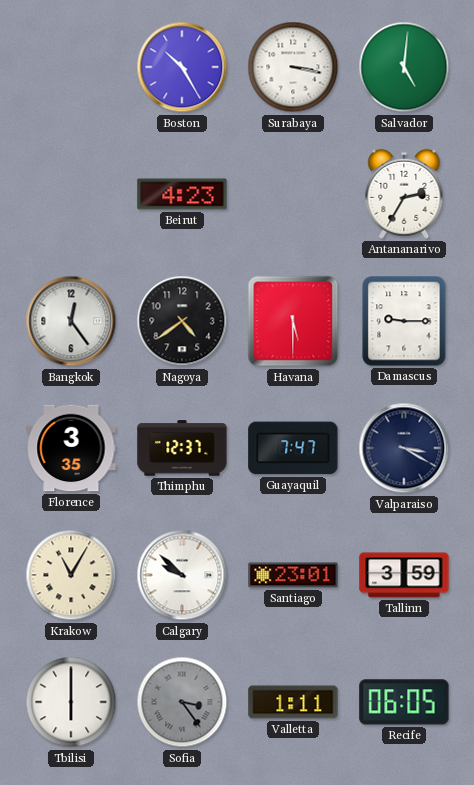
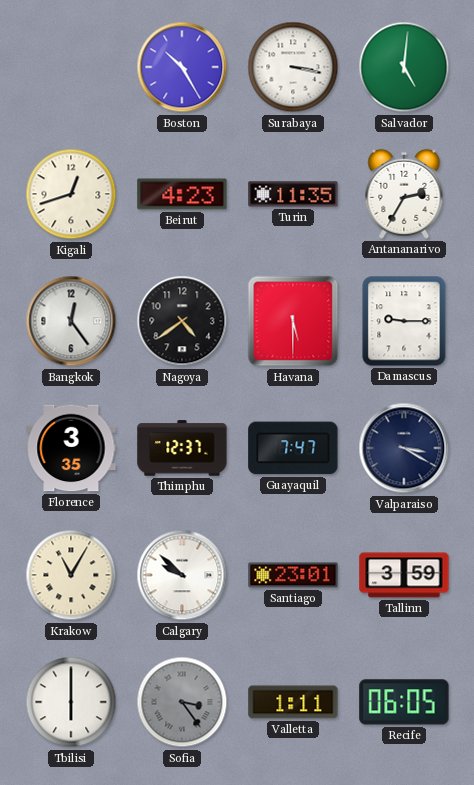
Kigali: none -> 12:42 (71, 194)
Turin: none -> 11:35 (293, 194)
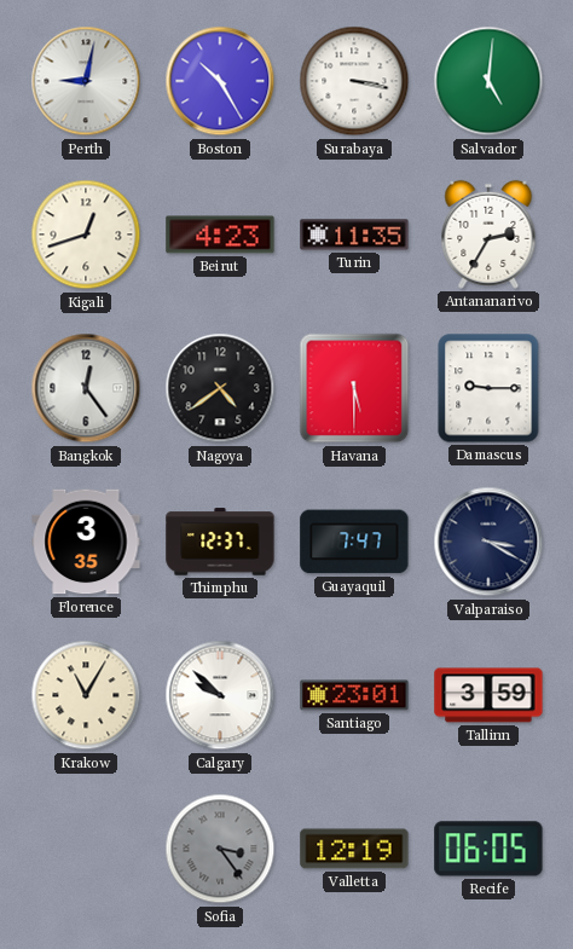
Perth: none -> 9:02 (86, 81)
Tbilisi: 6:00 -> none (71, 702)
Valletta: 1:11 -> 12:19 (354, 849)
